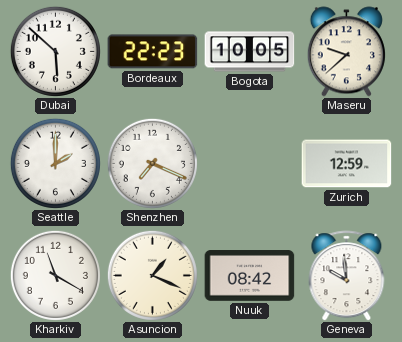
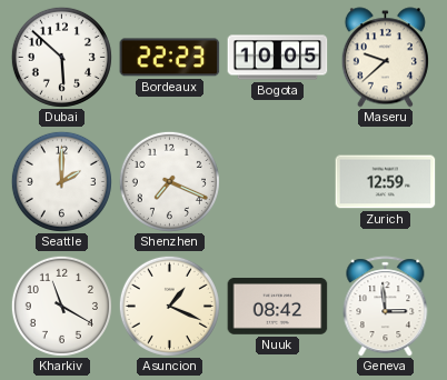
Geneva: 9:59 -> 2:59 (386, 307)
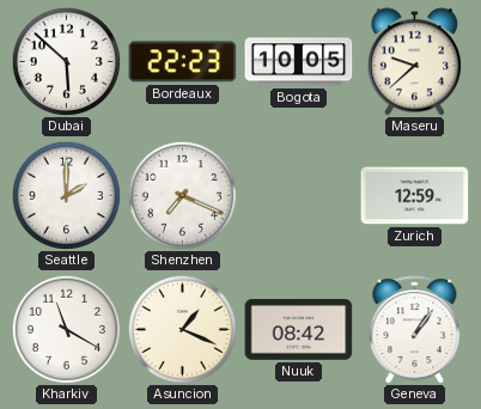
Geneva: 2:59 -> 1:06 (415, 330)
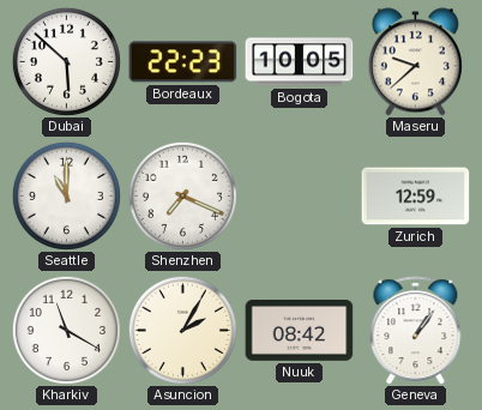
Seattle: 2:00 -> 11:00 (66, 195)
Asuncion: 1:19 -> 2:05 (182, 330)
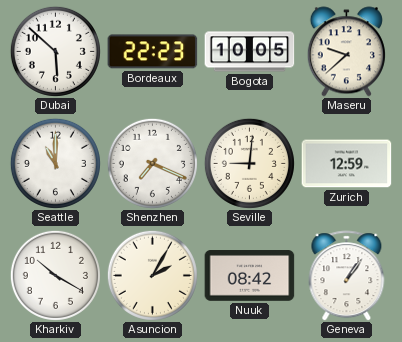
Seville: none -> 9:01 (249, 163)
Kharkiv: 11:20 -> 10:20 (55, 275)
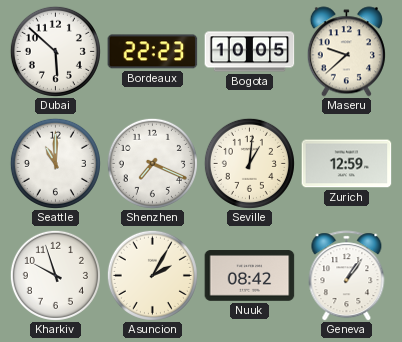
Seville: 9:01 -> 1:01 (249, 163)
Kharkiv: 10:20 -> 9:57 (55, 275)
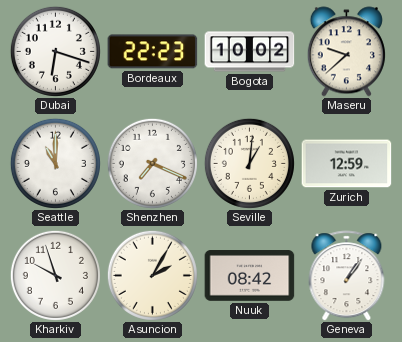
Dubai: 5:52 -> 6:18 (55, 51)
Bogota: 10:05 -> 10:02 (250, 52)
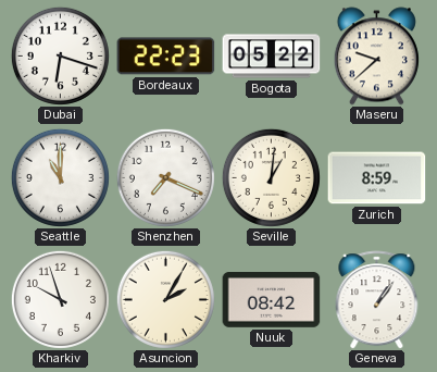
Bogota: 10:02 -> 05:22 (272, 57)
Zurich: 12:59 -> 8:59 (377, 178)
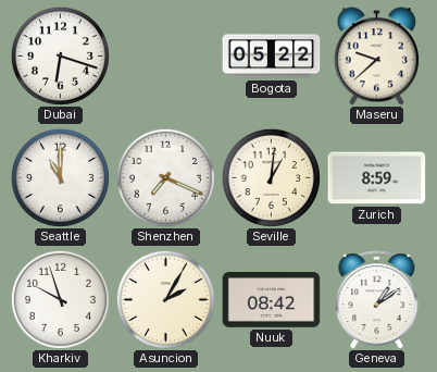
Bordeaux: 22:23 -> none (166, 57)
Geneva: 1:06 -> 1:09 (377, 300)
